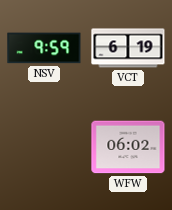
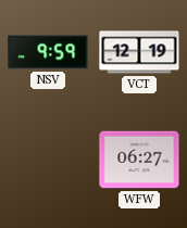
VCT: 6:19 -> 12:19 (139, 52)
WFW: 06:02 -> 06:27 (139, 160)
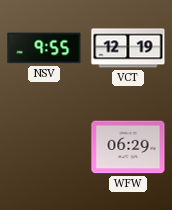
NSV: 9:59 -> 9:55 (44, 48)
WFW: 06:27 -> 06:29 (128, 147)
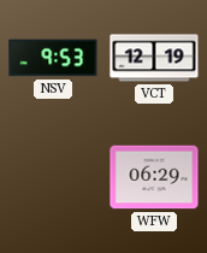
NSV: 9:55 -> 9:53 (53, 58)
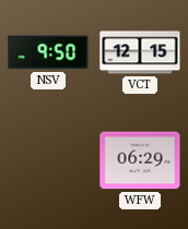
NSV: 9:53 -> 9:50 (48, 52)
VCT: 12:19 -> 12:15 (140, 52)
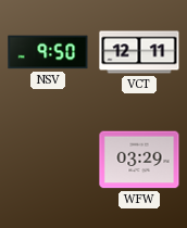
VCT: 12:15 -> 12:11 (139, 52)
WFW: 06:29 -> 03:29 (139, 160)
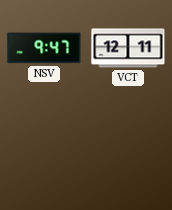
NSV: 9:50 -> 9:47 (44, 48)
WFW: 03:29 -> none (139, 160)
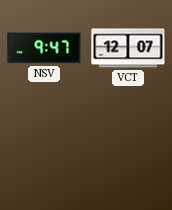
VCT: 12:11 -> 12:07 (128, 48)
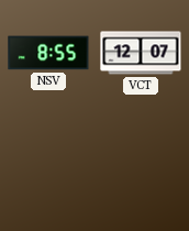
NSV: 9:47 -> 8:55 (48, 53)
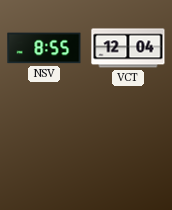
VCT: 12:07 -> 12:04 (128, 48)
